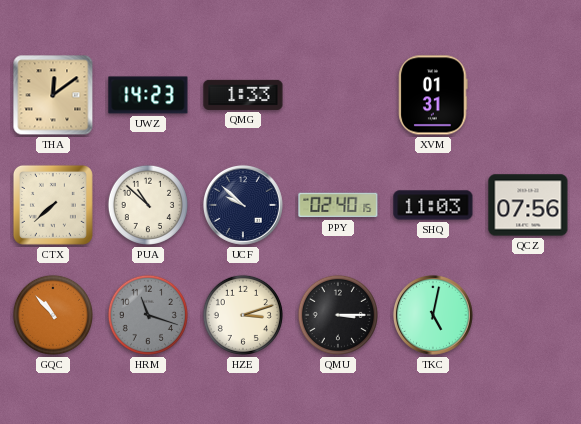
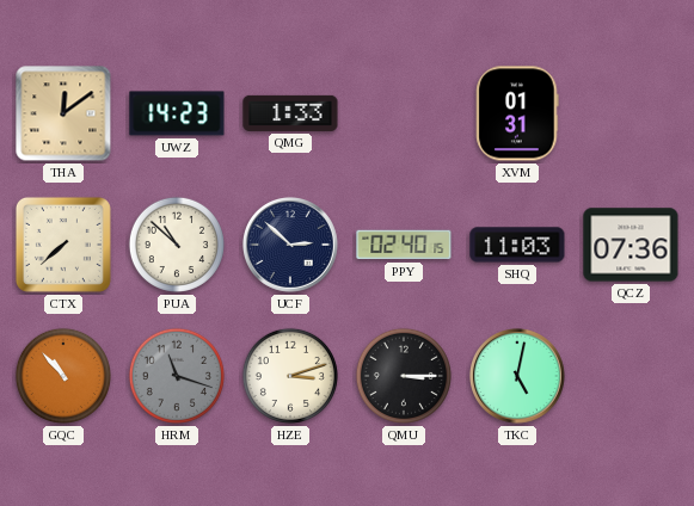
UCF: 9:52 -> 2:52 (290, 245)
QCZ: 07:56 -> 07:36 (631, 245)
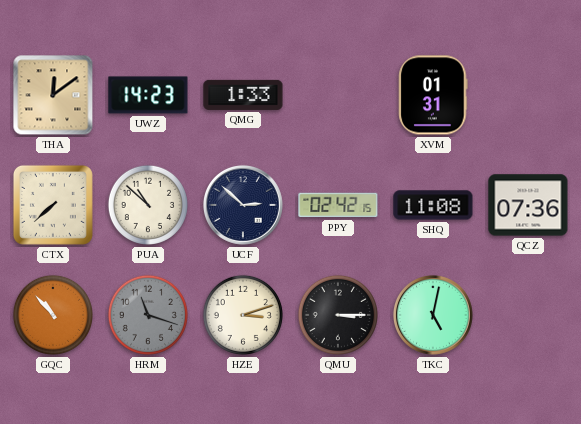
PPY: 02:40 -> 02:42 (338, 205)
SHQ: 11:03 -> 11:08 (433, 205)
